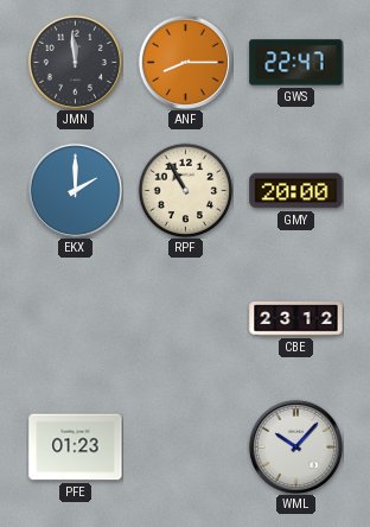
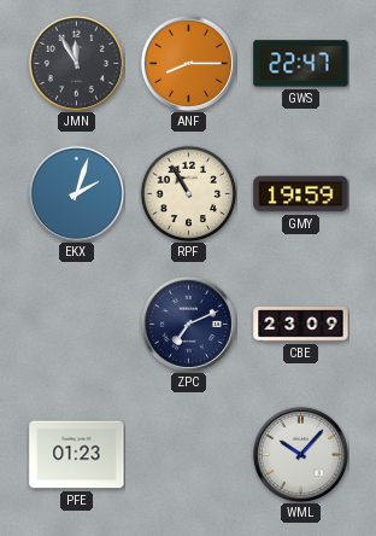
JMN: 11:59 -> 11:55 (76, 63)
EKX: 2:00 -> 2:03 (76, 193)
GMY: 20:00 -> 19:59 (301, 194)
ZPC: none -> 7:11 (188, 324)
CBE: 23:12 -> 23:09 (301, 325)
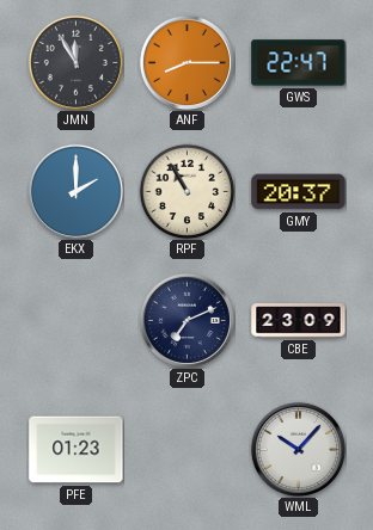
EKX: 2:03 -> 2:00 (75, 191)
GMY: 19:59 -> 20:37 (299, 192)
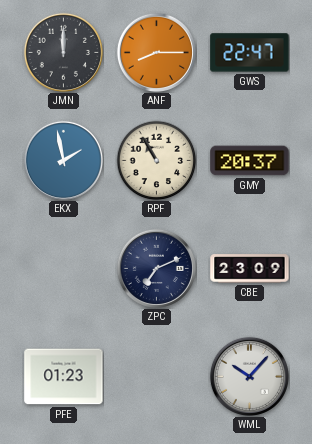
JMN: 11:55 -> 12:00 (63, 52)
EKX: 2:00 -> 1:58 (63, 160)
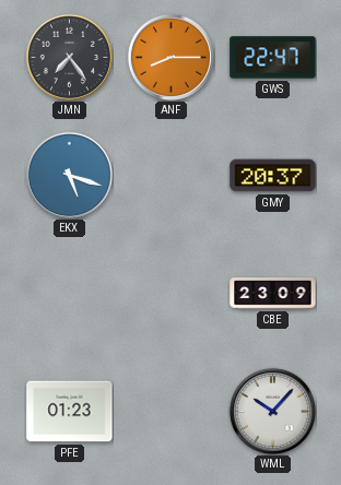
JMN: 12:00 -> 7:24 (69, 57)
EKX: 1:58 -> 5:18 (69, 175)
RPF: 10:55 -> none (156, 160)
ZPC: 7:11 -> none (156, 268)
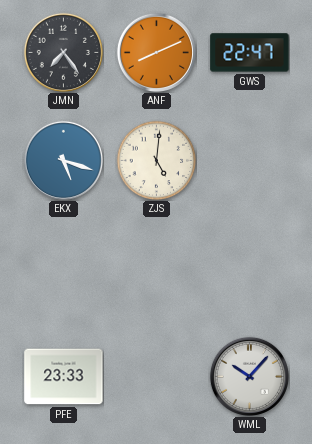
ANF: 8:15 -> 8:11 (156, 52)
ZJS: none -> 5:01 (156, 160)
GMY: 20:37 -> none (273, 176)
CBE: 23:09 -> none (273, 294)
PFE: 01:23 -> 23:33 (64, 377)
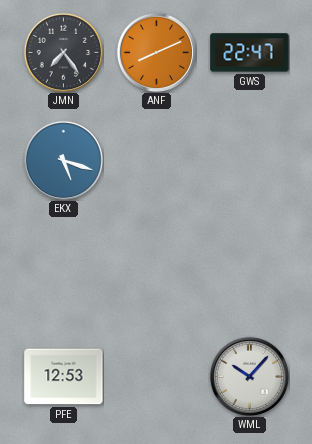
ZJS: 5:01 -> none (156, 160)
PFE: 23:33 -> 12:53 (64, 377)
